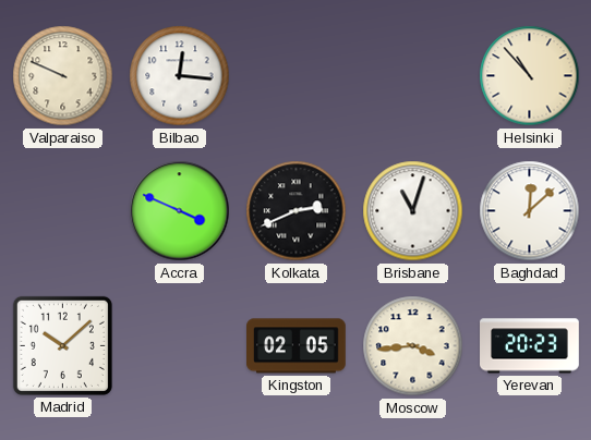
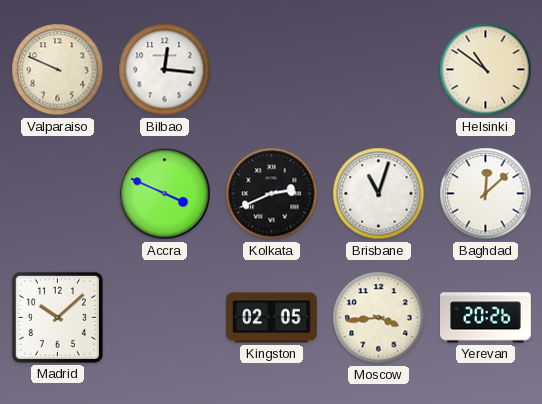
Helsinki: 10:53 -> 10:51 (486, 70)
Yerevan: 20:23 -> 20:26 (486, 318)
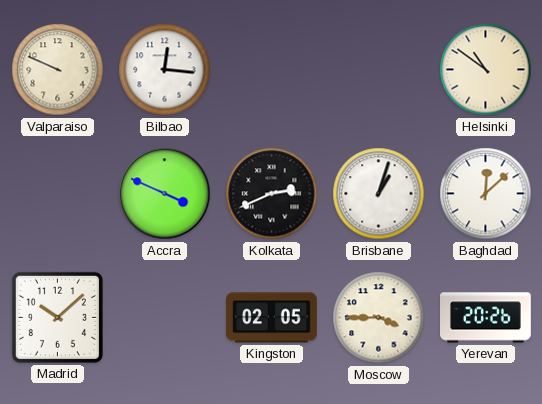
Brisbane: 11:03 -> 1:03 (379, 194)
Moscow: 3:44 -> 3:45 (379, 318)
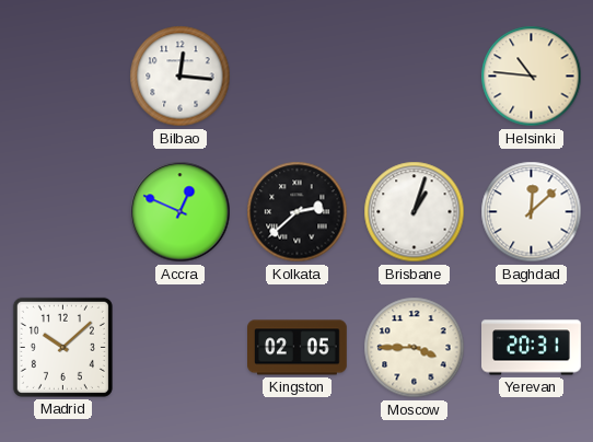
Valparaiso: 9:49 -> none (58, 70)
Helsinki: 10:51 -> 10:46 (532, 77)
Accra: 3:49 -> 12:49 (181, 212)
Kolkata: 2:41 -> 2:38 (298, 212)
Yerevan: 20:26 -> 20:31 (532, 348)
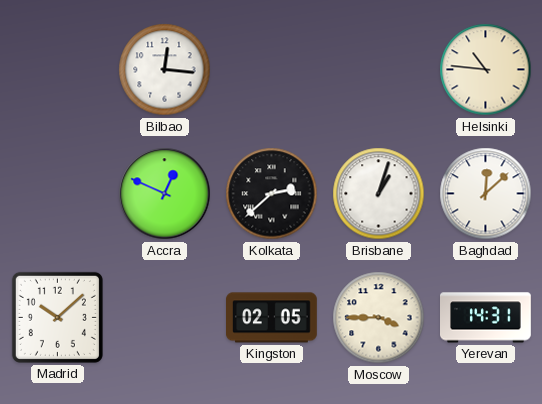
Yerevan: 20:31 -> 14:31 (486, 318)
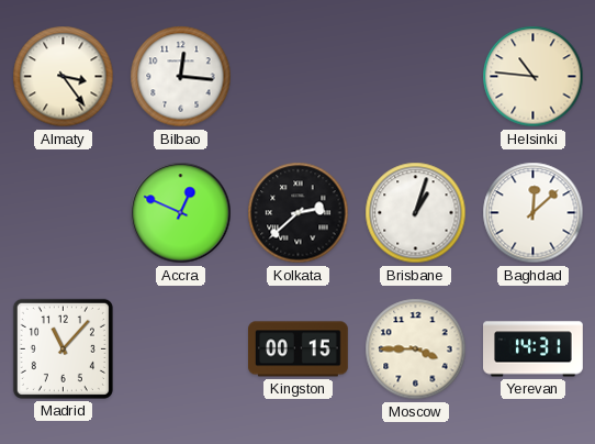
Almaty: none -> 3:24 (64, 77)
Madrid: 10:08 -> 11:07 (63, 348)
Kingston: 02:05 -> 00:15 (299, 349)
